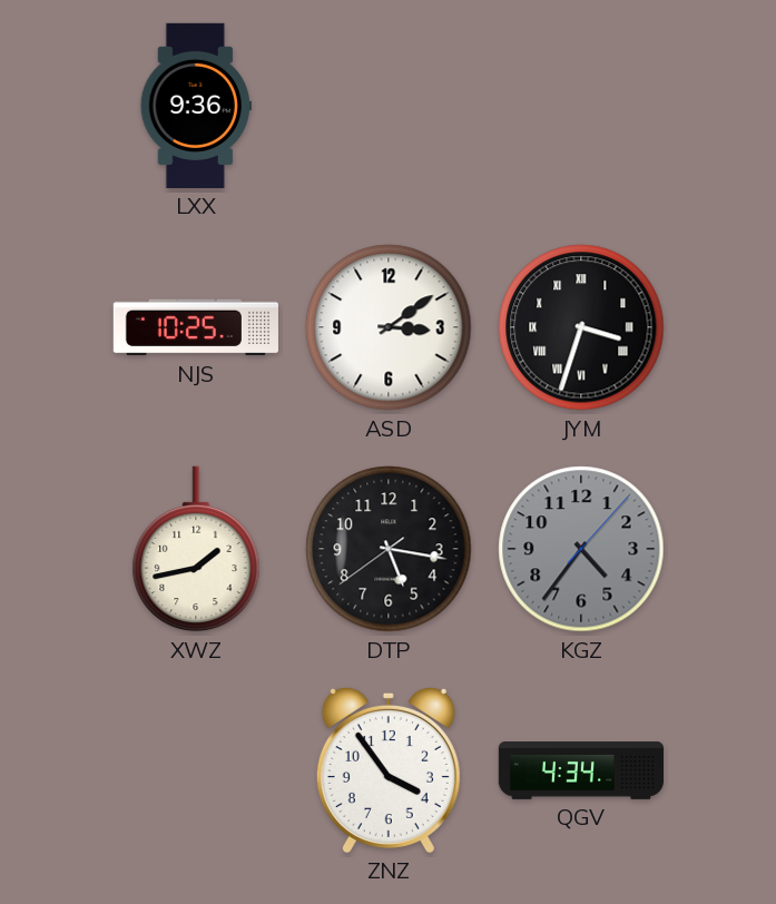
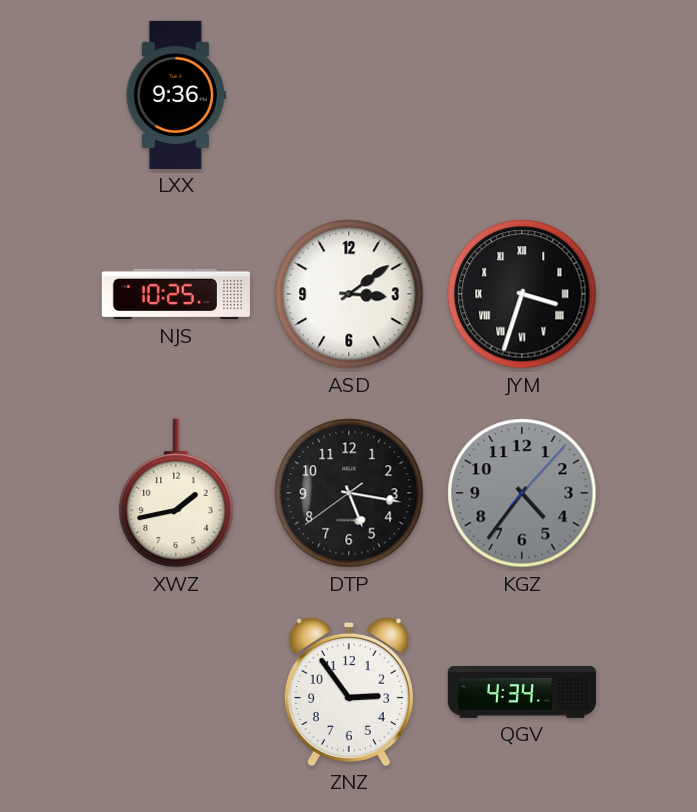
ZNZ: 3:54 -> 2:54 (349, 691)
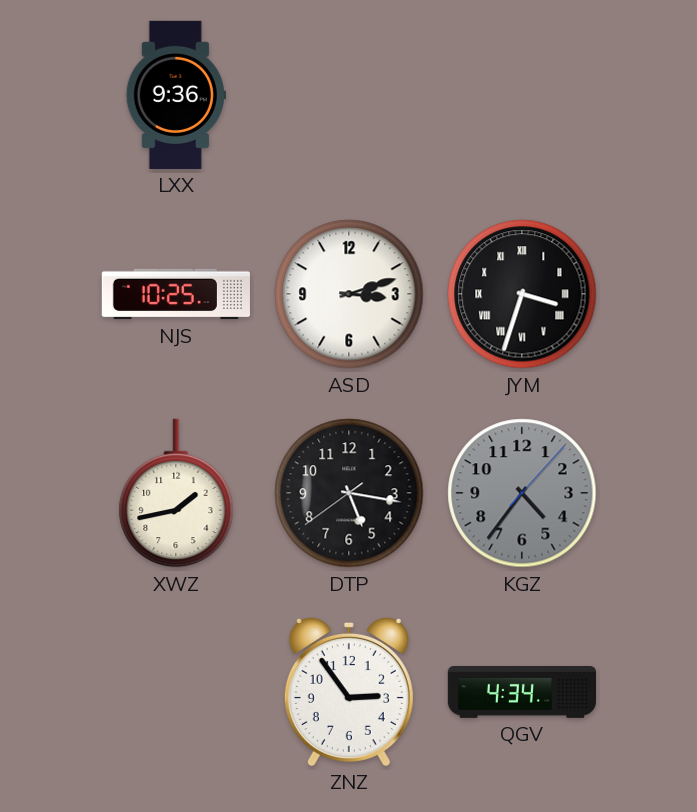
ASD: 3:09 -> 3:12 (349, 294)
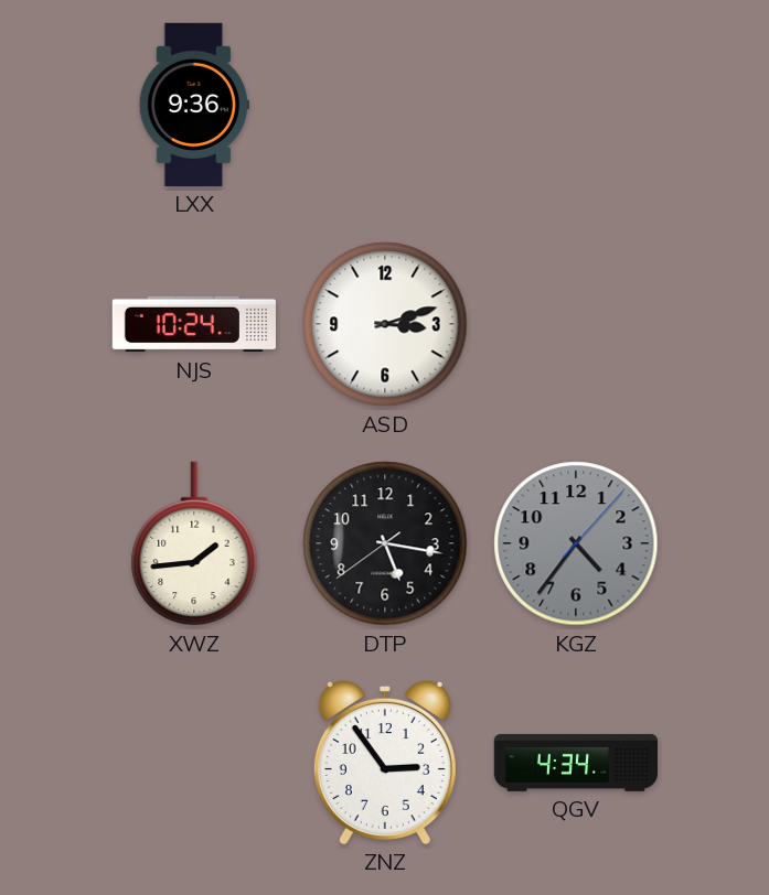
NJS: 10:25 -> 10:24 (194, 324)
JYM: 3:33 -> none (522, 294)
XWZ: 1:43 -> 1:44 (194, 543)
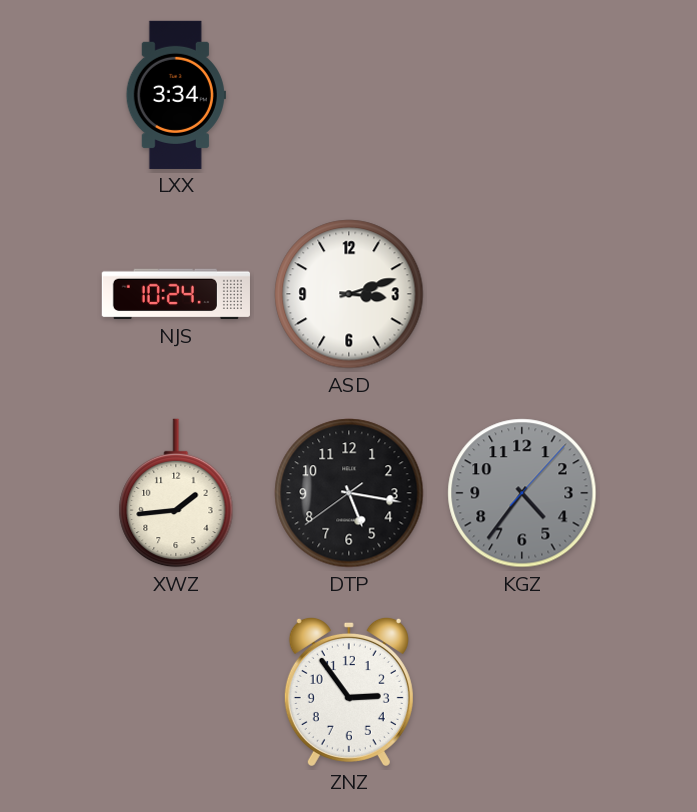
LXX: 9:36 -> 3:34 (176, 95)
QGV: 4:34 -> none (575, 764)
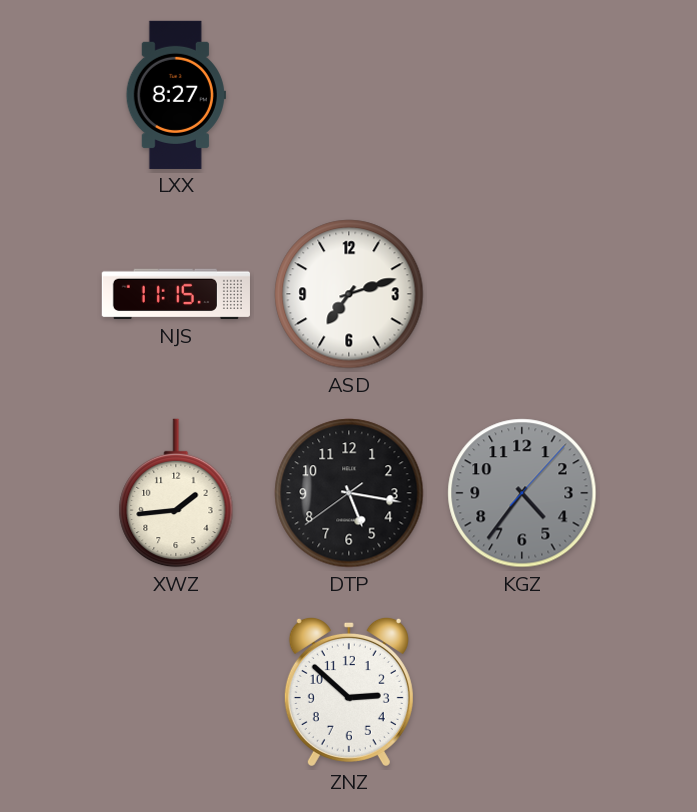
LXX: 3:34 -> 8:27 (176, 95)
NJS: 10:24 -> 11:15 (176, 294)
ASD: 3:12 -> 7:12 (349, 294)
ZNZ: 2:54 -> 2:52 (349, 691)
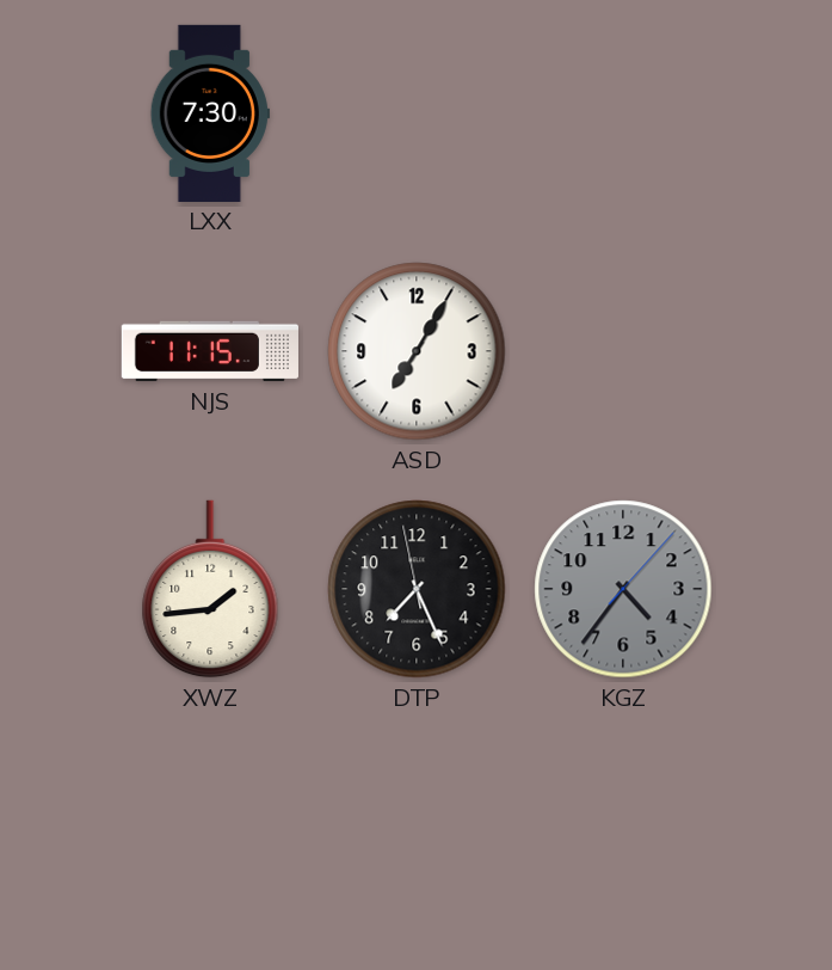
LXX: 8:27 -> 7:30 (210, 113)
ASD: 7:12 -> 7:05 (417, 351)
DTP: 5:16 -> 7:25 (417, 589)
ZNZ: 2:52 -> none (349, 691)
